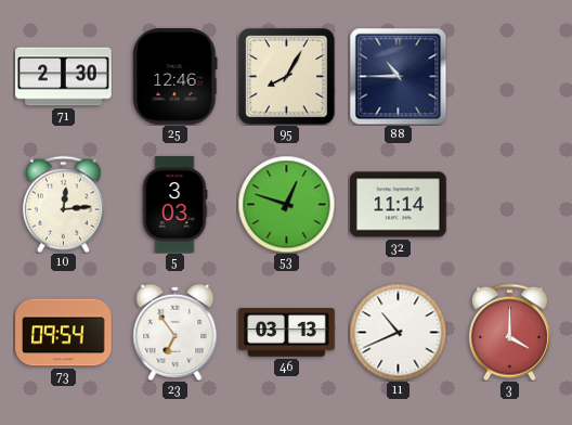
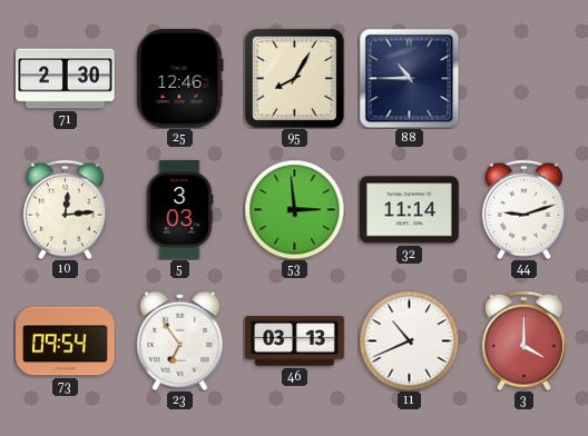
53: 12:48 -> 2:59 (294, 209)
44: none -> 9:12 (523, 209)
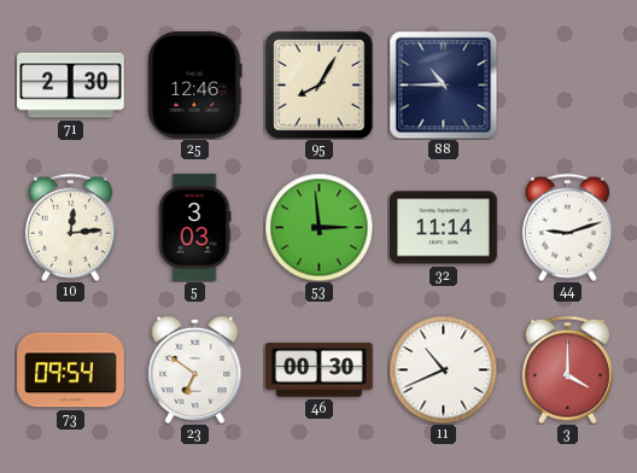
23: 6:54 -> 6:51 (195, 369)
46: 03:13 -> 00:30 (320, 370)
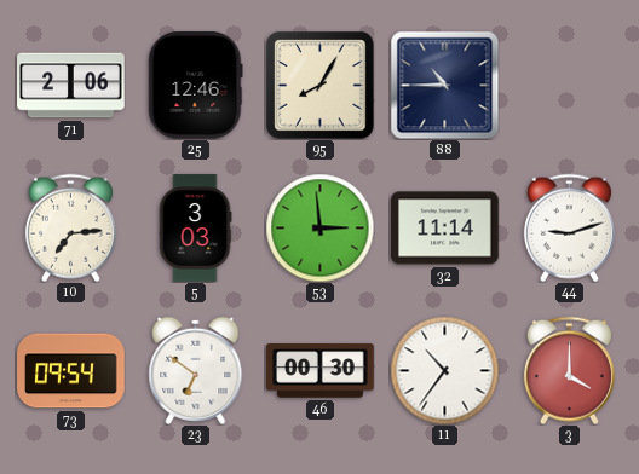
71: 2:30 -> 2:06 (71, 86)
10: 12:14 -> 7:14 (70, 227)
11: 10:41 -> 10:36 (444, 370)
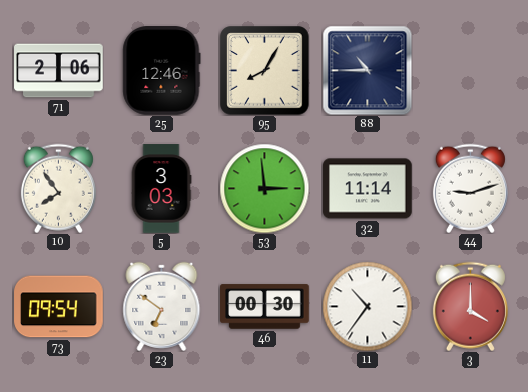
10: 7:14 -> 7:54 (58, 188)
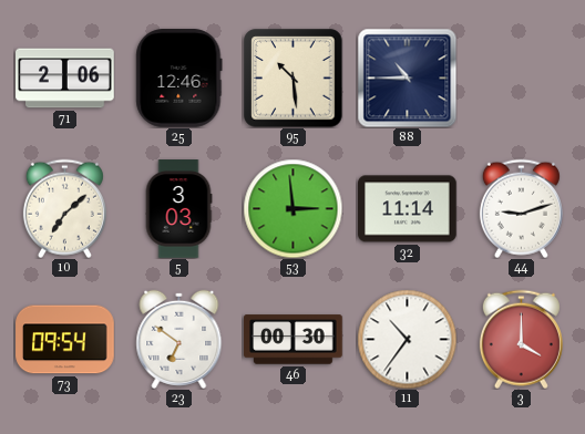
95: 8:05 -> 10:29 (292, 77)
10: 7:54 -> 7:08 (64, 208)
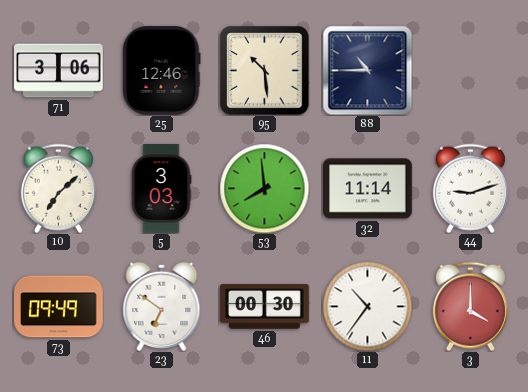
71: 2:06 -> 3:06 (59, 71)
53: 2:59 -> 7:59 (264, 188)
73: 09:54 -> 09:49 (59, 307)
